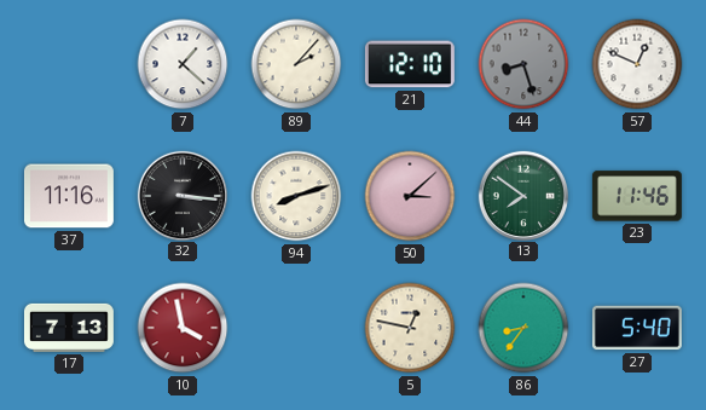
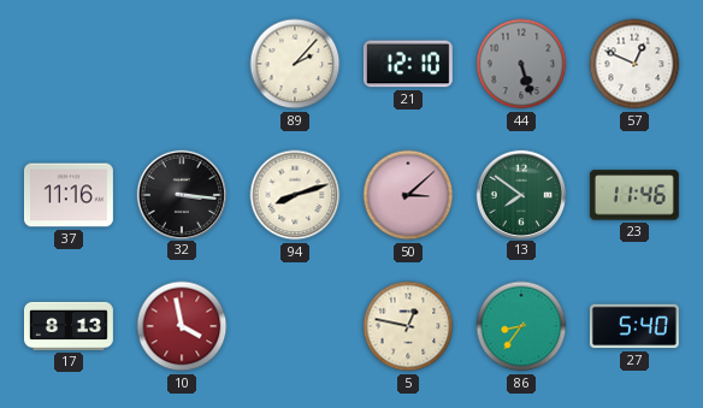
7: 1:22 -> none (183, 64)
44: 8:27 -> 5:27 (521, 64)
17: 7:13 -> 8:13 (69, 326)
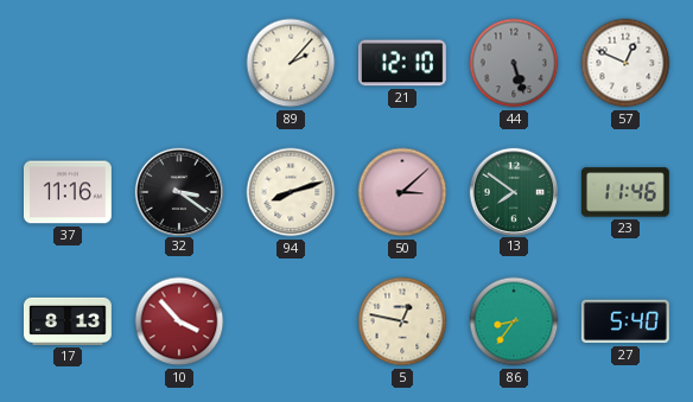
32: 3:16 -> 3:21 (178, 191)
10: 3:58 -> 3:53 (179, 321)
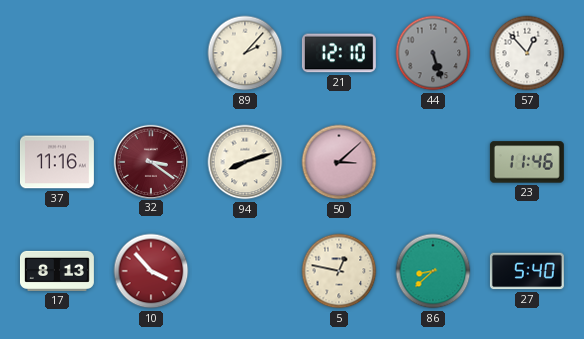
57: 12:49 -> 12:53 (527, 53)
32 dial: black -> burgundy (150, 161)
13: 7:51 -> none (513, 191)
86: 8:36 -> 8:38 (433, 271)
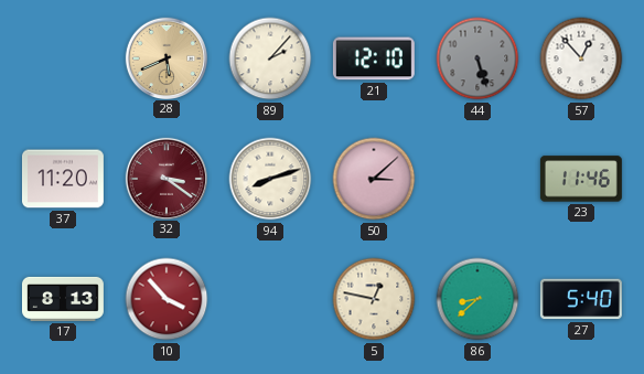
28: none -> 5:41 (165, 57)
37: 11:16 -> 11:20 (63, 179)
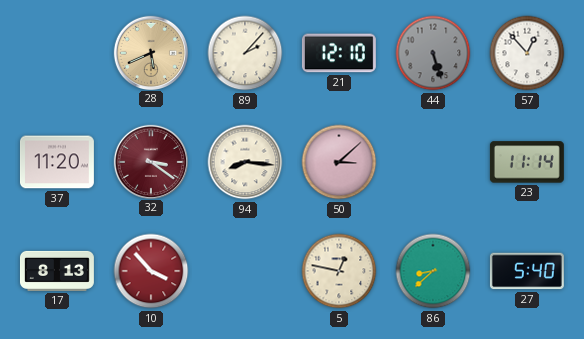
94: 8:12 -> 8:16 (245, 162)
23: 11:46 -> 11:14 (527, 162)
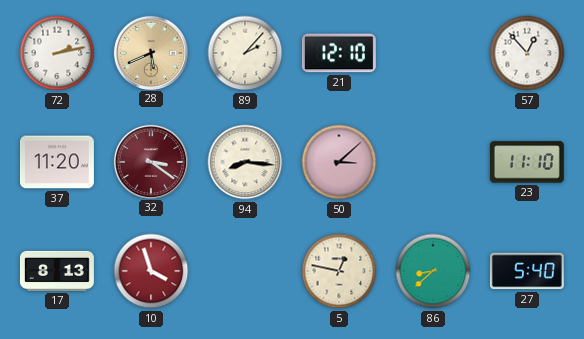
72: none -> 2:13 (57, 53)
44: 5:27 -> none (433, 53)
23: 11:14 -> 11:10 (527, 162)
10: 3:53 -> 3:57 (151, 271)
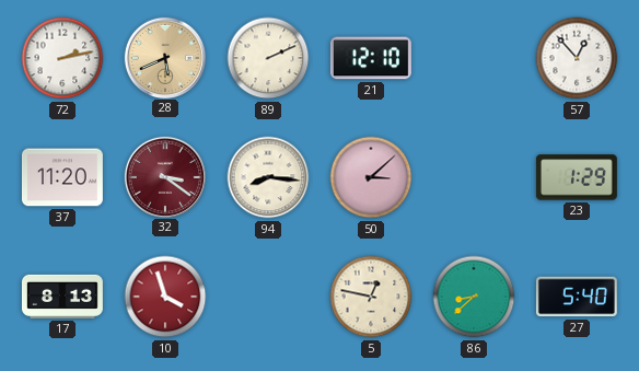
89: 2:07 -> 2:11 (268, 58)
23: 11:10 -> 1:29 (577, 177)
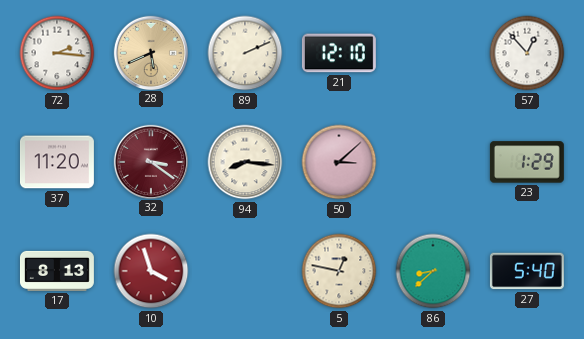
72: 2:13 -> 2:16 (57, 53)
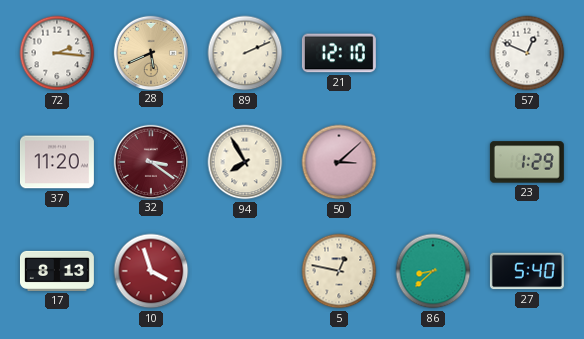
57: 12:53 -> 12:49 (527, 53)
94: 8:16 -> 7:55 (245, 162)
